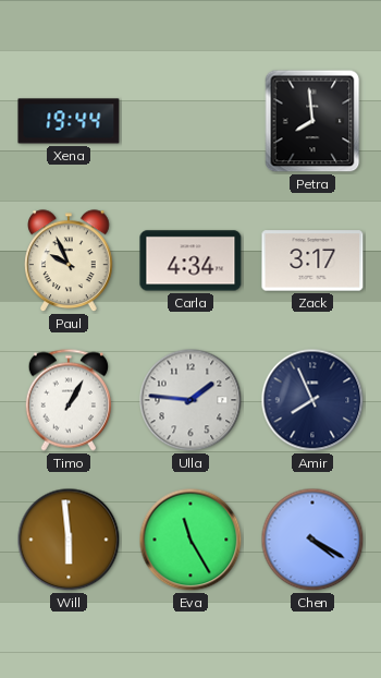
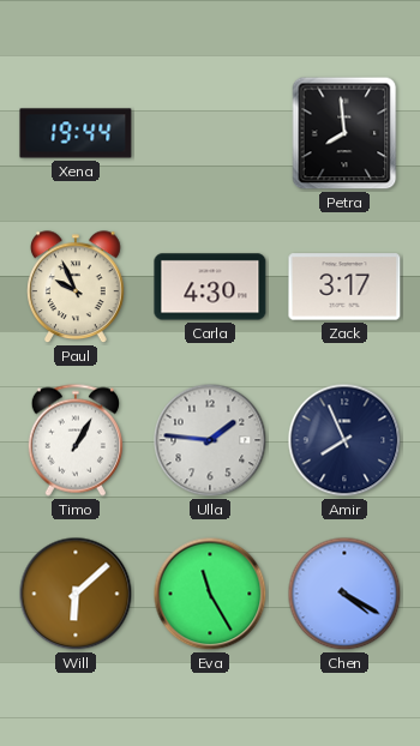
Carla: 4:34 -> 4:30 (210, 287)
Will: 5:59 -> 6:08 (76, 594)
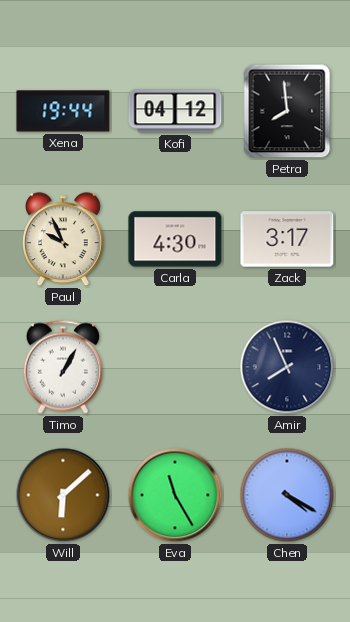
Kofi: none -> 04:12 (175, 111)
Ulla: 1:46 -> none (210, 440)
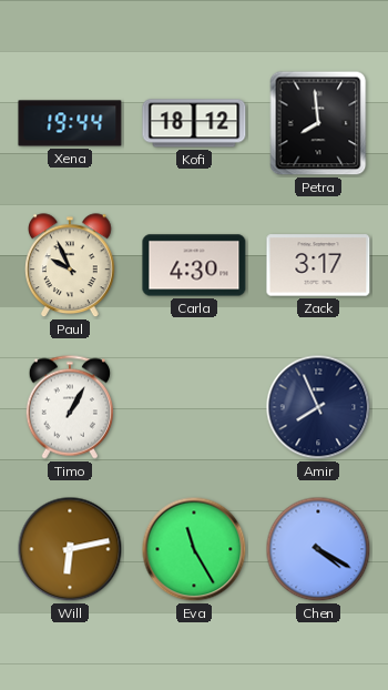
Kofi: 04:12 -> 18:12 (194, 123)
Will: 6:08 -> 6:13 (70, 549)
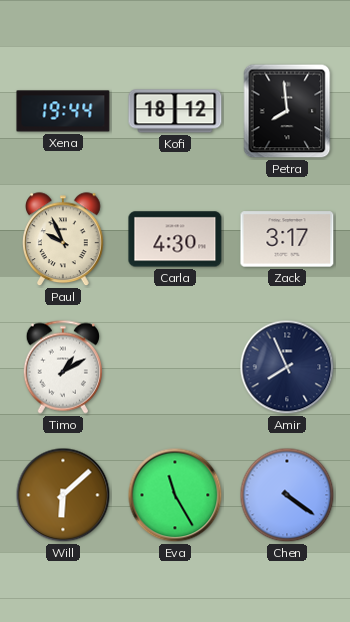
Timo: 1:05 -> 1:10 (62, 367)
Will: 6:13 -> 6:08 (63, 495)
Chen: 4:20 -> 4:21 (287, 495)
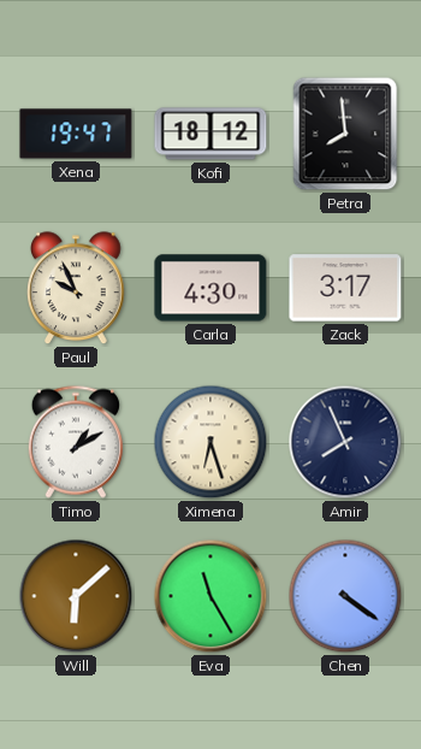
Xena: 19:44 -> 19:47 (76, 134)
Ximena: none -> 6:27 (210, 442)
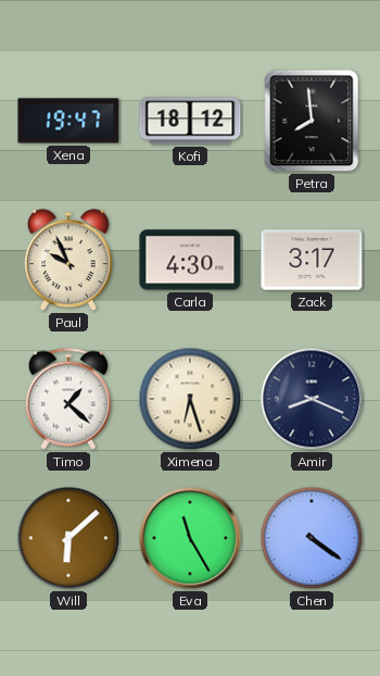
Timo: 1:10 -> 1:22 (67, 399)
Amir: 7:56 -> 8:19 (312, 399)
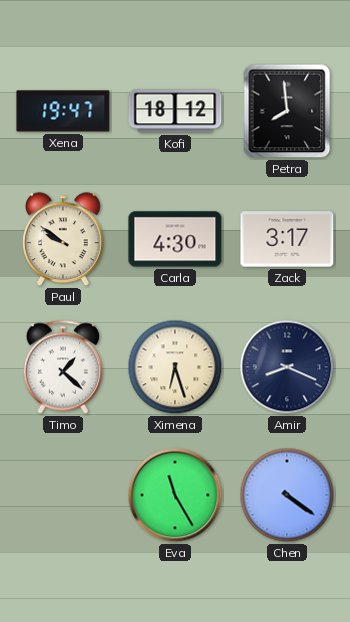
Paul: 9:56 -> 9:51 (64, 240)
Will: 6:08 -> none (68, 538)
